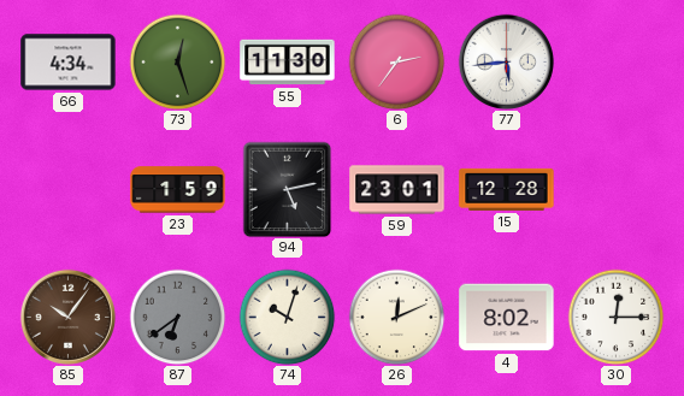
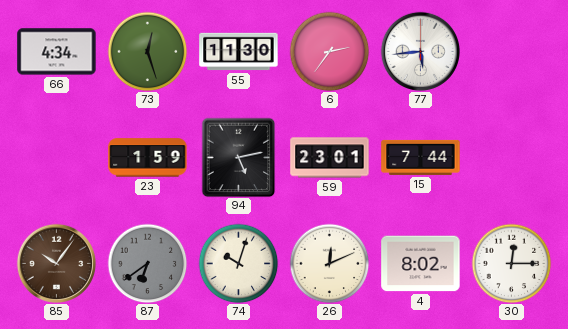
15: 12:28 -> 7:44 (421, 157)
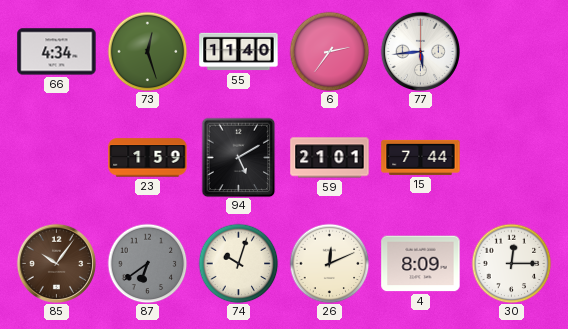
55: 11:30 -> 11:40 (239, 52)
94: 5:13 -> 5:10 (239, 157)
59: 23:01 -> 21:01 (330, 158)
4: 8:02 -> 8:09 (421, 264)
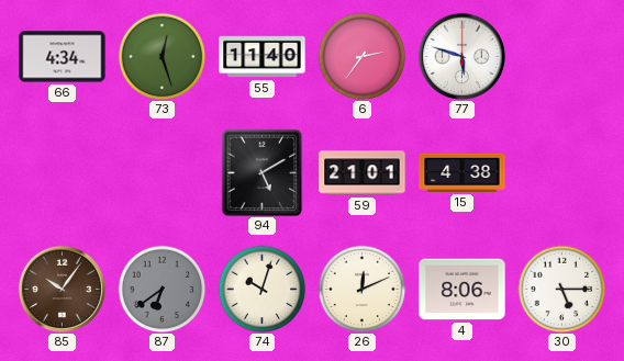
77: 5:44 -> 5:48 (461, 56)
23: 1:59 -> none (148, 158)
15: 7:44 -> 4:38 (463, 172)
4: 8:09 -> 8:06 (463, 290)
30: 12:15 -> 5:15 (561, 289)
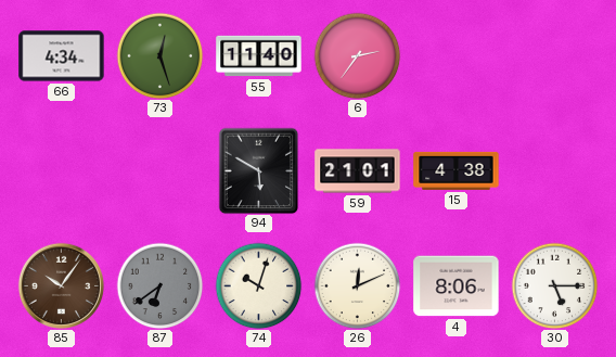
77: 5:48 -> none (461, 56)
94: 5:10 -> 5:50 (259, 170)
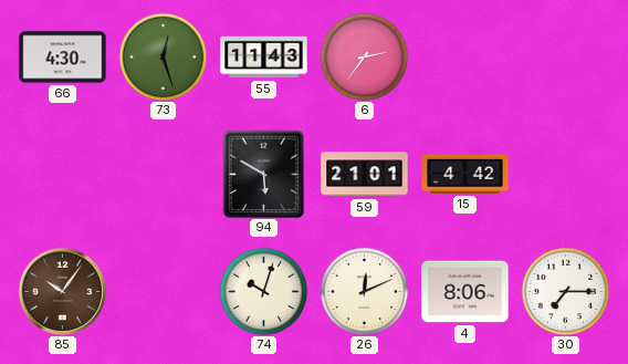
66: 4:34 -> 4:30 (63, 58)
55: 11:40 -> 11:43 (264, 58)
15: 4:38 -> 4:42 (465, 174)
87: 6:39 -> none (159, 285)
30: 5:15 -> 7:15 (565, 291)
